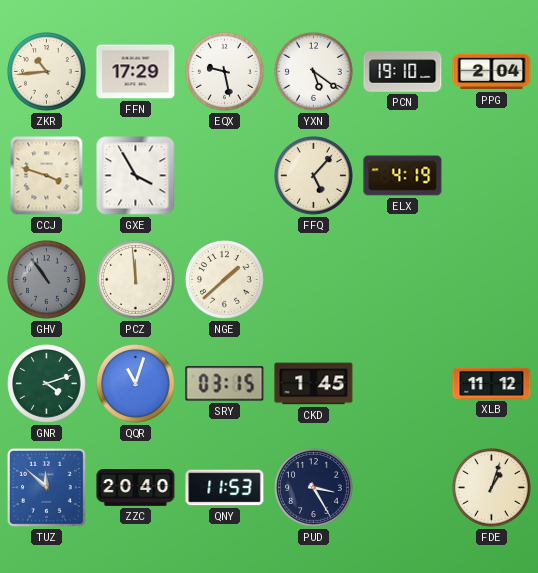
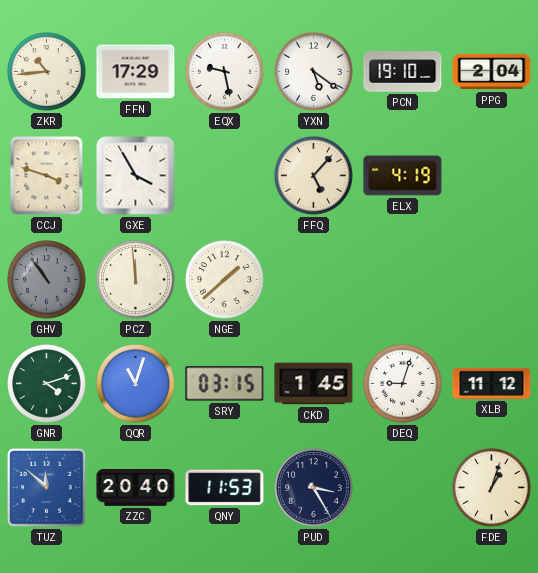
DEQ: none -> 9:03 (403, 384)
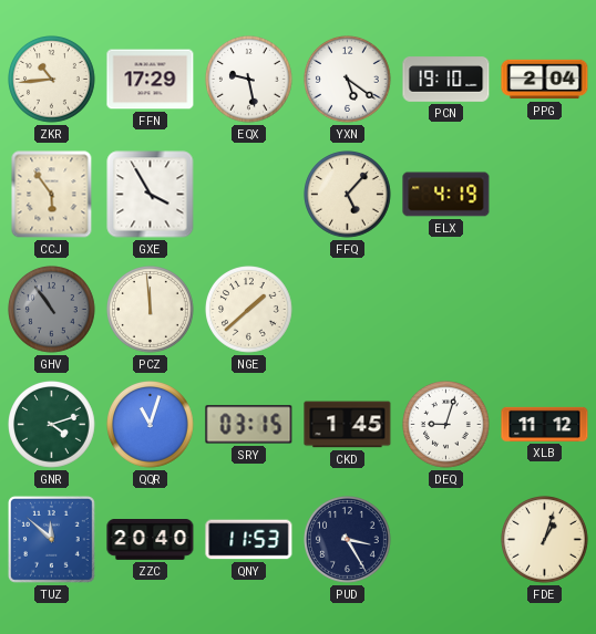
CCJ: 3:48 -> 5:54 (52, 195)
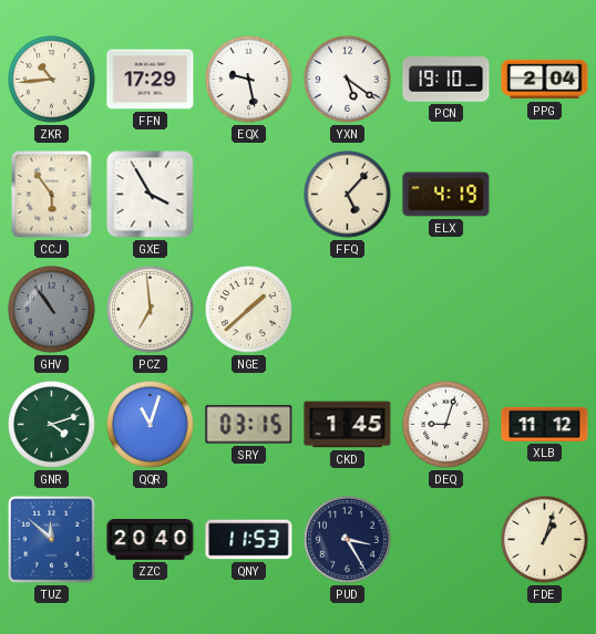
PCZ: 11:59 -> 6:59 (151, 310)
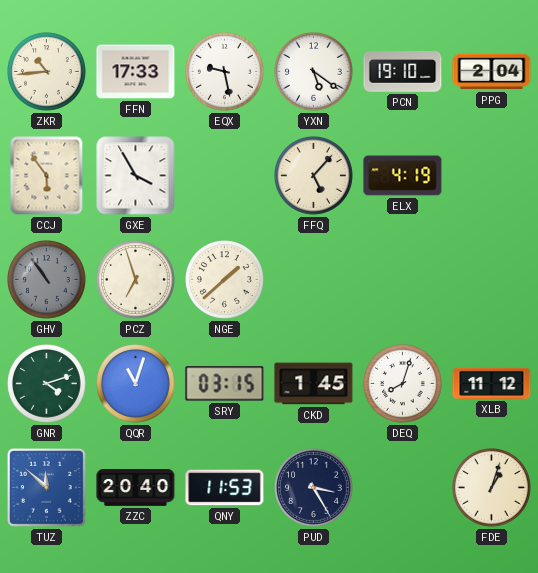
FFN: 17:29 -> 17:33 (136, 72)
PCZ: 6:59 -> 6:57 (136, 280)
DEQ: 9:03 -> 8:03 (403, 384)
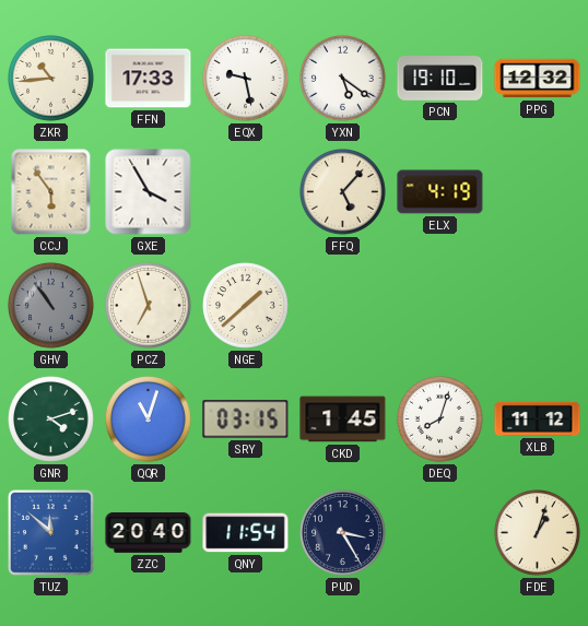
PPG: 2:04 -> 12:32 (538, 79)
QNY: 11:53 -> 11:54 (246, 533)
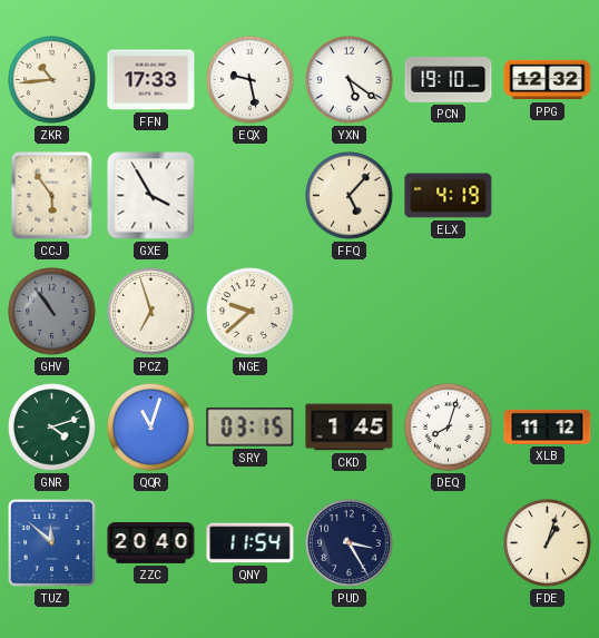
NGE: 1:38 -> 9:38 (251, 312)
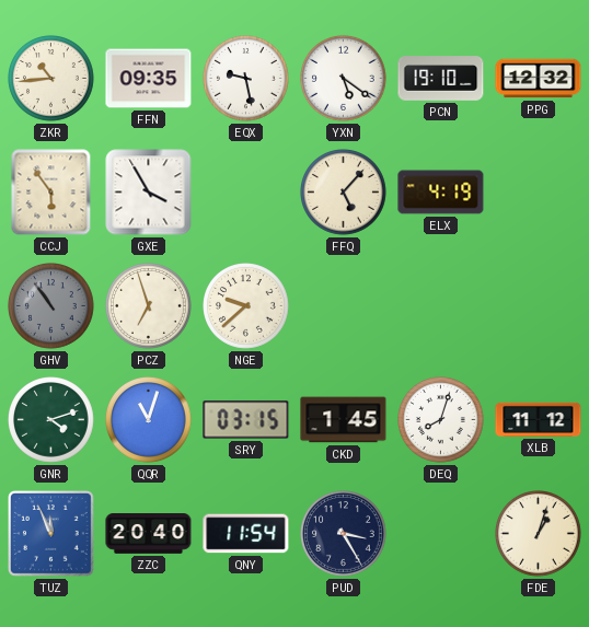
FFN: 17:33 -> 09:35 (149, 79)
TUZ: 11:52 -> 11:56 (51, 534)
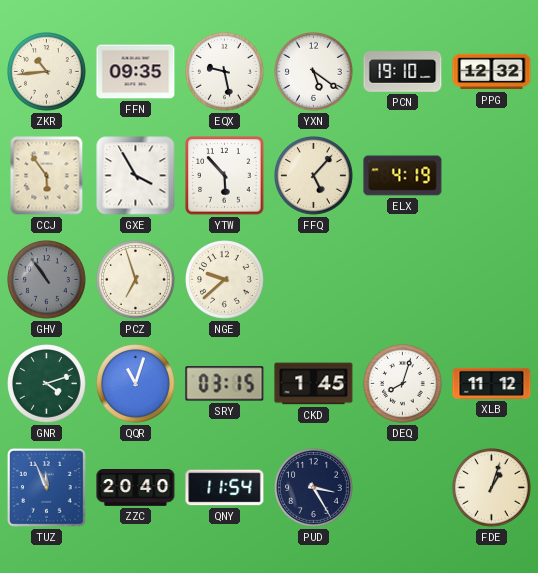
YTW: none -> 5:53 (225, 176)
